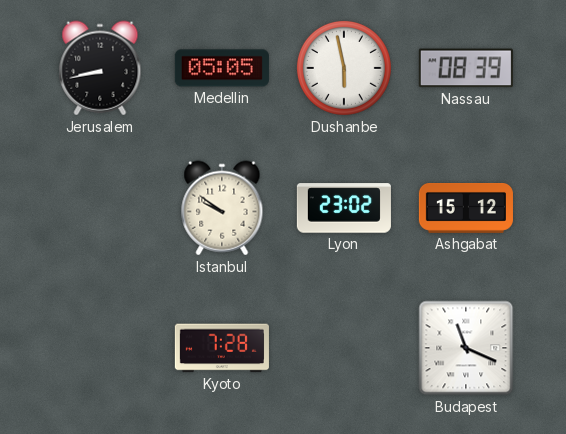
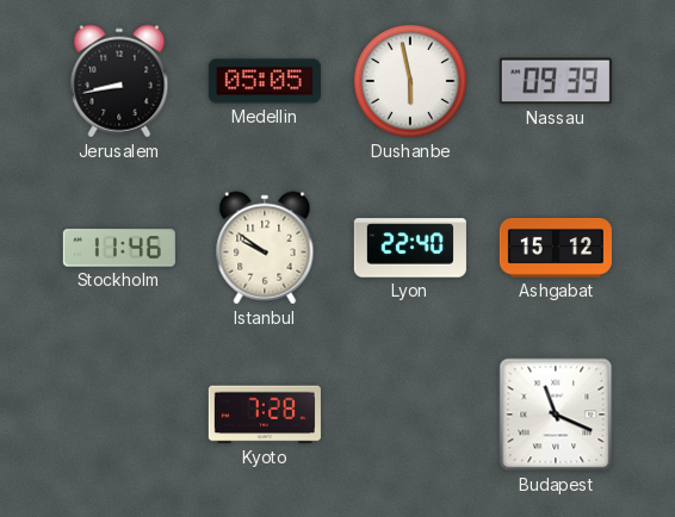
Nassau: 08:39 -> 09:39 (556, 81)
Stockholm: none -> 11:46 (119, 248)
Lyon: 23:02 -> 22:40 (410, 248)
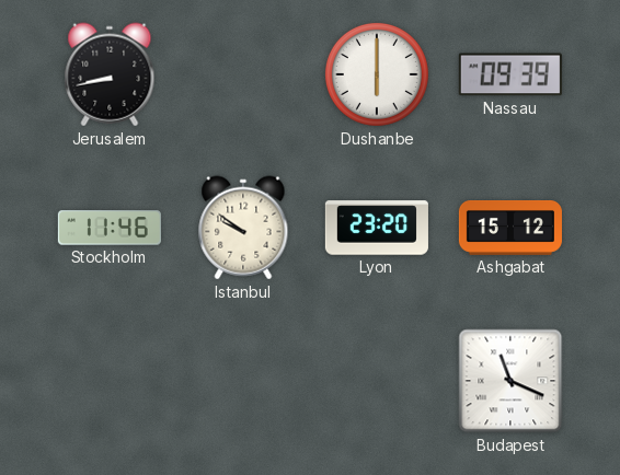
Medellin: 05:05 -> none (265, 81)
Dushanbe: 5:58 -> 6:00 (377, 74)
Lyon: 22:40 -> 23:20 (377, 228)
Kyoto: 7:28 -> none (265, 415)
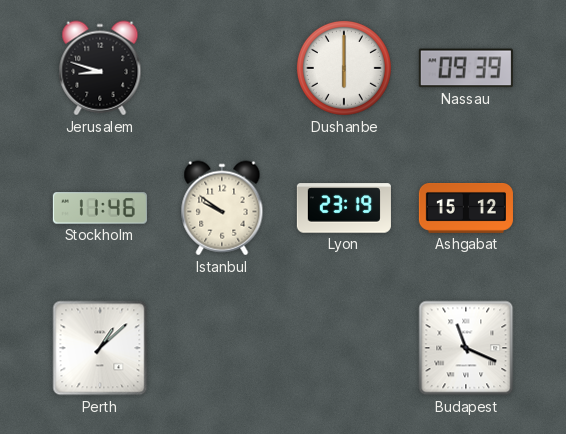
Jerusalem: 8:43 -> 8:48 (100, 68)
Lyon: 23:20 -> 23:19 (344, 208)
Perth: none -> 1:08 (100, 348)
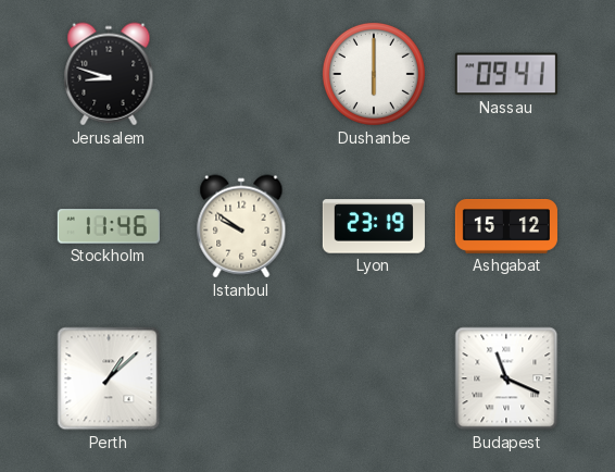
Nassau: 09:39 -> 09:41 (506, 74)
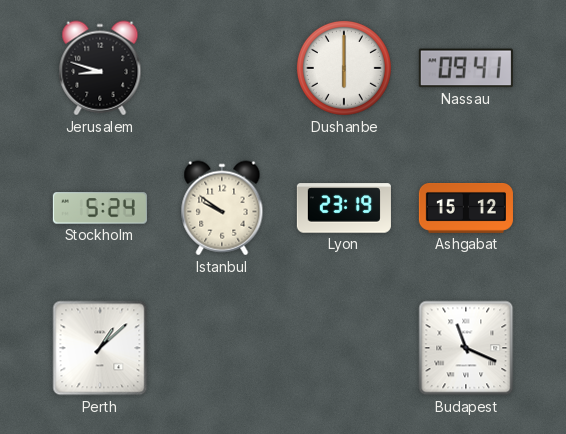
Stockholm: 11:46 -> 5:24 (100, 208)
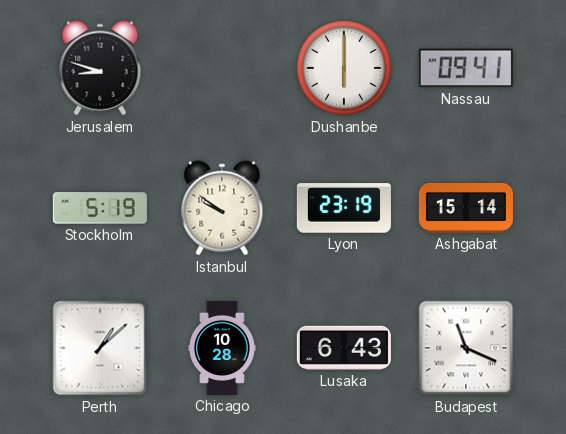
Stockholm: 5:24 -> 5:19 (100, 208)
Ashgabat: 15:12 -> 15:14 (466, 209)
Chicago: none -> 10:28 (222, 348)
Lusaka: none -> 6:43 (344, 348)
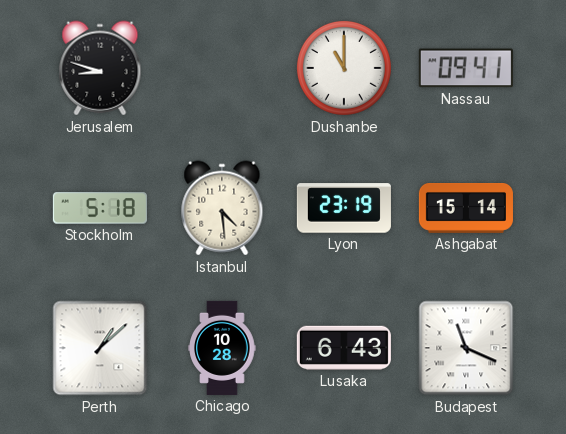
Dushanbe: 6:00 -> 11:00 (344, 68)
Stockholm: 5:19 -> 5:18 (100, 208)
Istanbul: 9:51 -> 4:29 (222, 208)
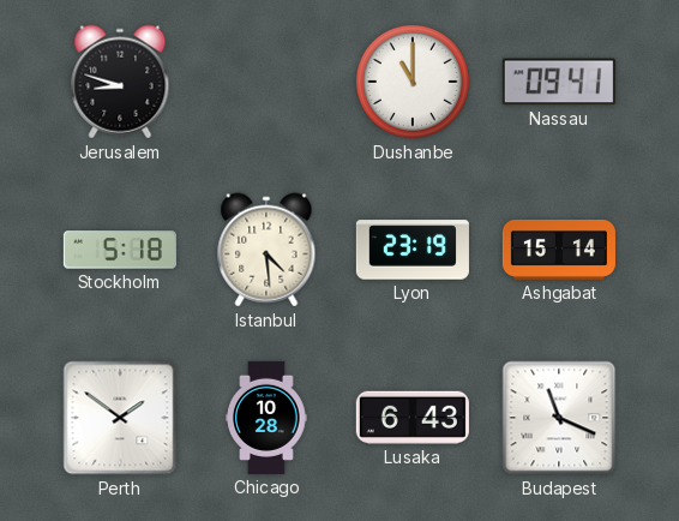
Perth: 1:08 -> 1:51 (120, 418)
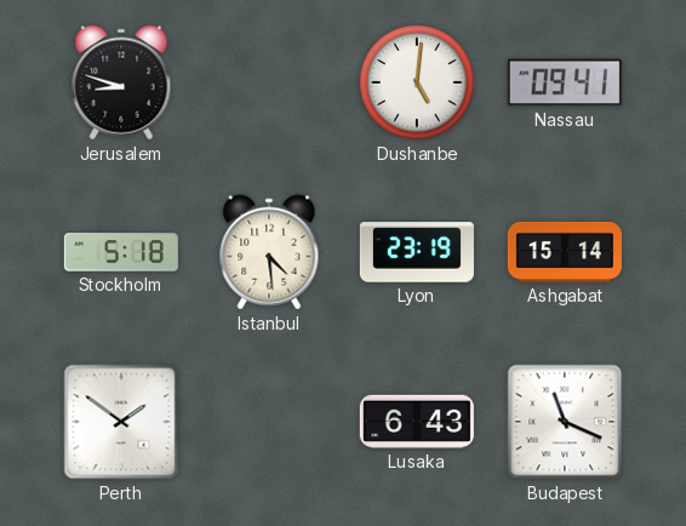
Dushanbe: 11:00 -> 5:01 (417, 82)
Chicago: 10:28 -> none (266, 418)
